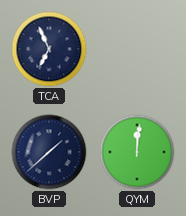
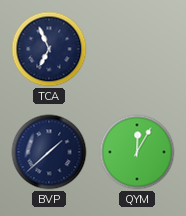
QYM: 12:01 -> 12:05 (137, 152)
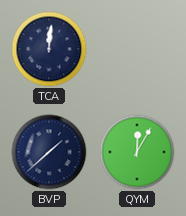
TCA: 6:56 -> 12:01 (49, 49)
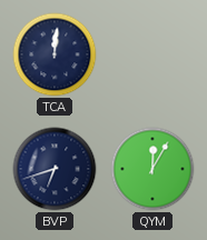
BVP: 1:38 -> 6:42 (55, 169)
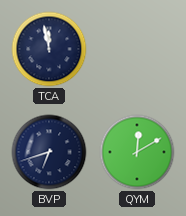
TCA: 12:01 -> 11:58 (49, 49)
QYM: 12:05 -> 12:10 (137, 152)
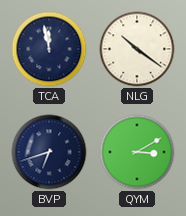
NLG: none -> 10:21 (137, 49)
QYM: 12:10 -> 3:10 (137, 152)
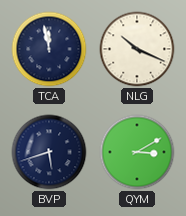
NLG: 10:21 -> 10:19 (137, 49)
BVP: 6:42 -> 5:42 (49, 152)
